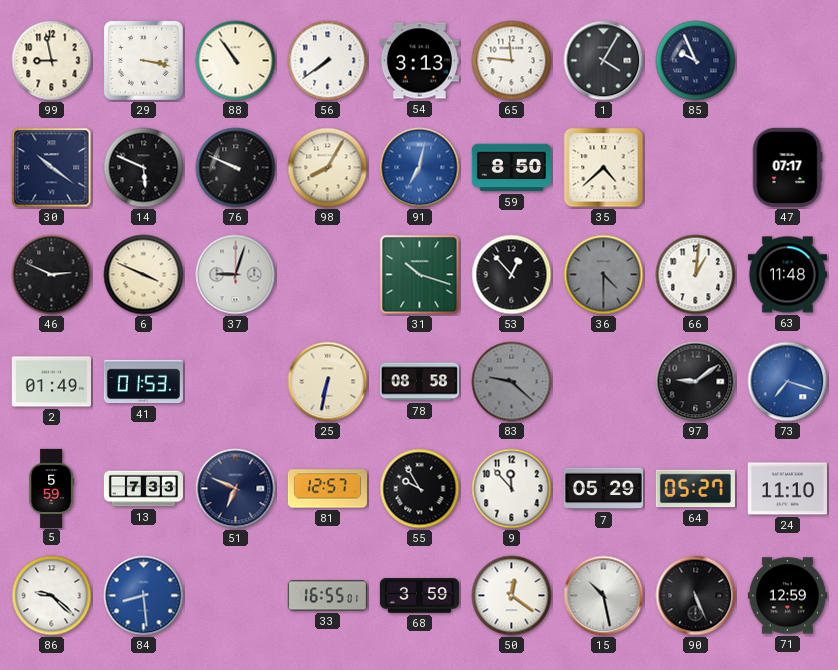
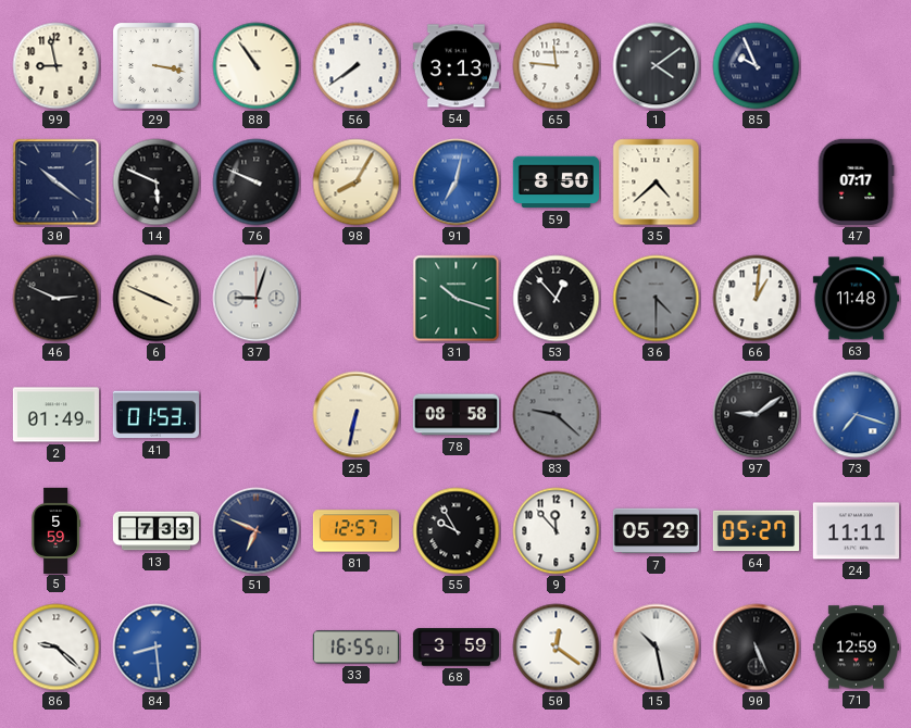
1: 4:05 -> 4:09 (657, 66)
24: 11:10 -> 11:11 (856, 531)
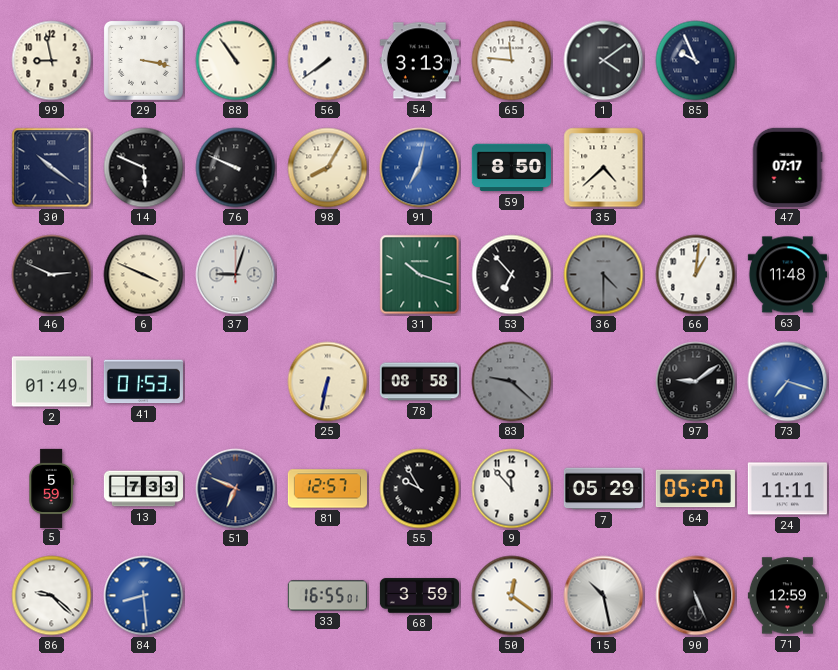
53: 12:53 -> 6:53 (512, 275)
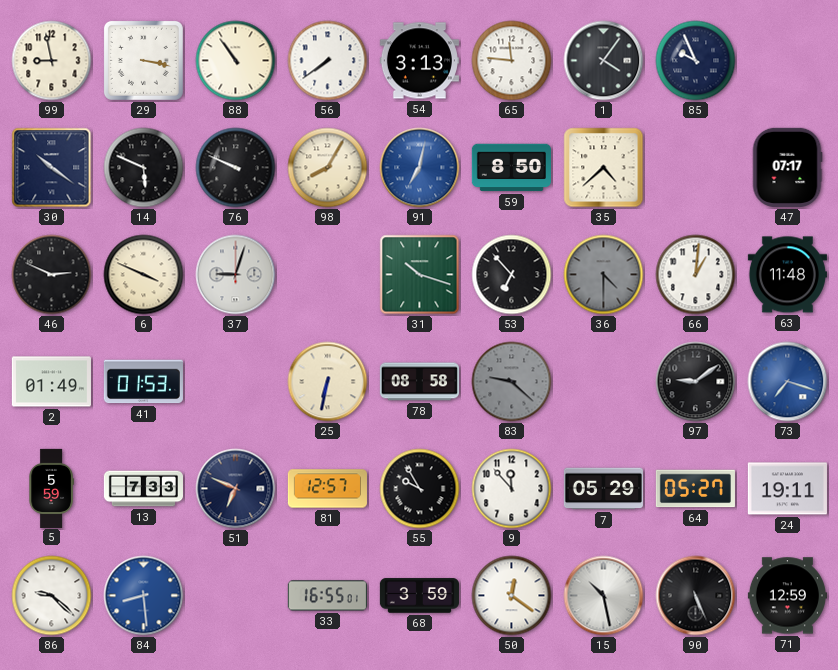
1: 4:09 -> 4:06 (604, 61)
24: 11:11 -> 19:11 (787, 489)
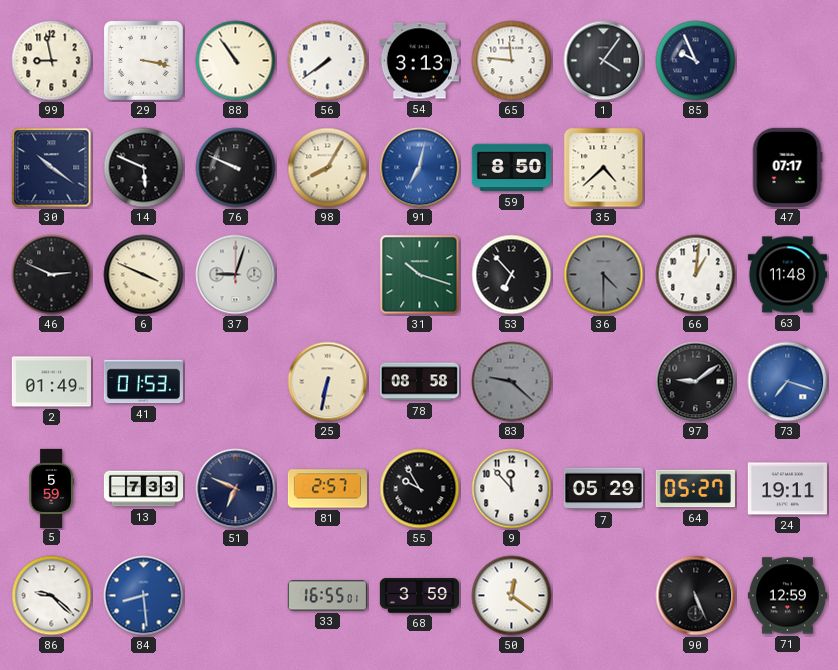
81: 12:57 -> 2:57 (327, 489)
15: 10:28 -> none (604, 596)
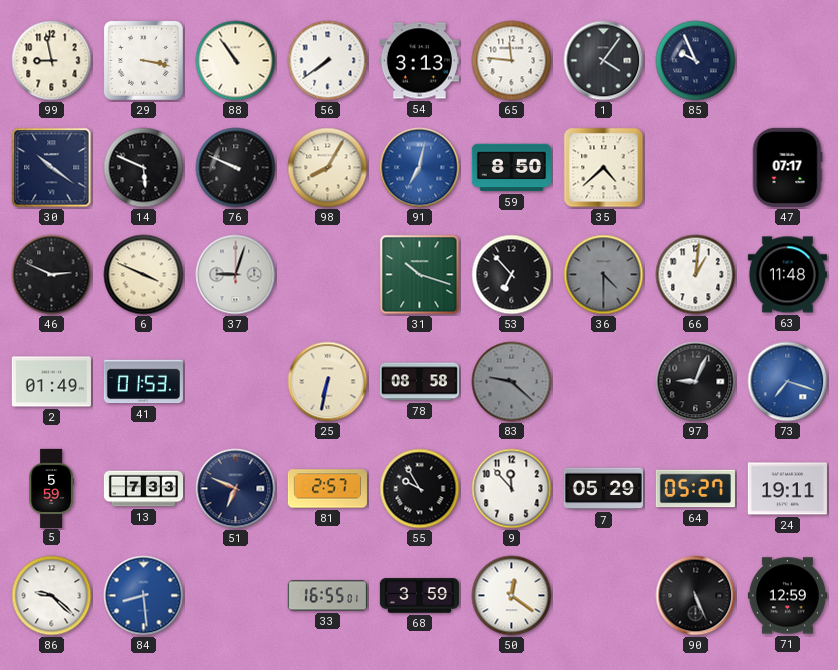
97: 9:09 -> 9:04 (696, 382)
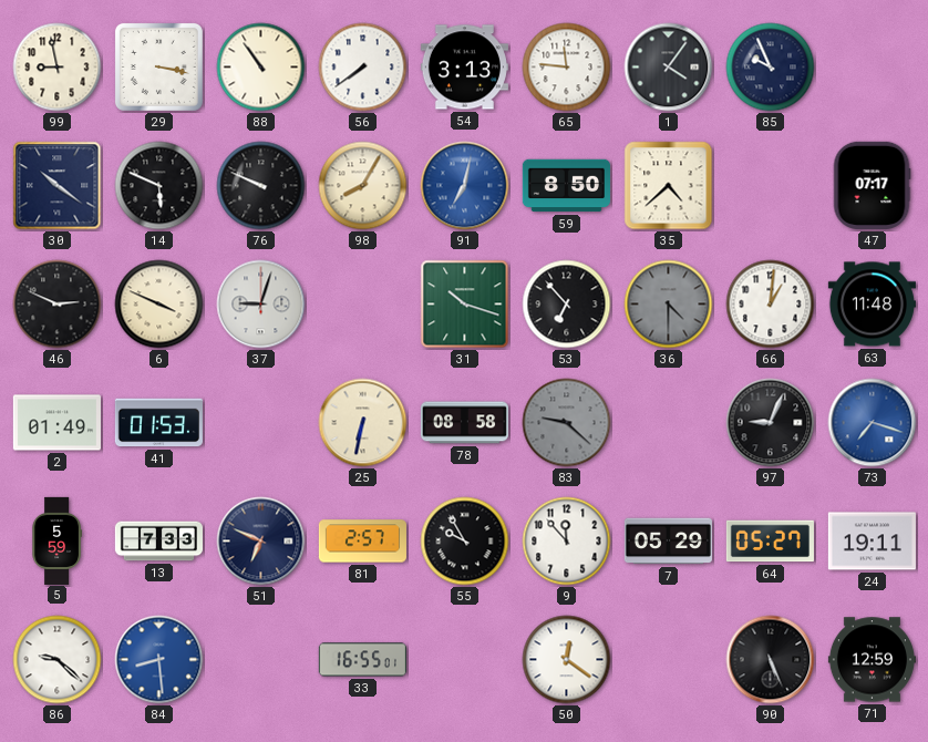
68: 3:59 -> none (419, 596)
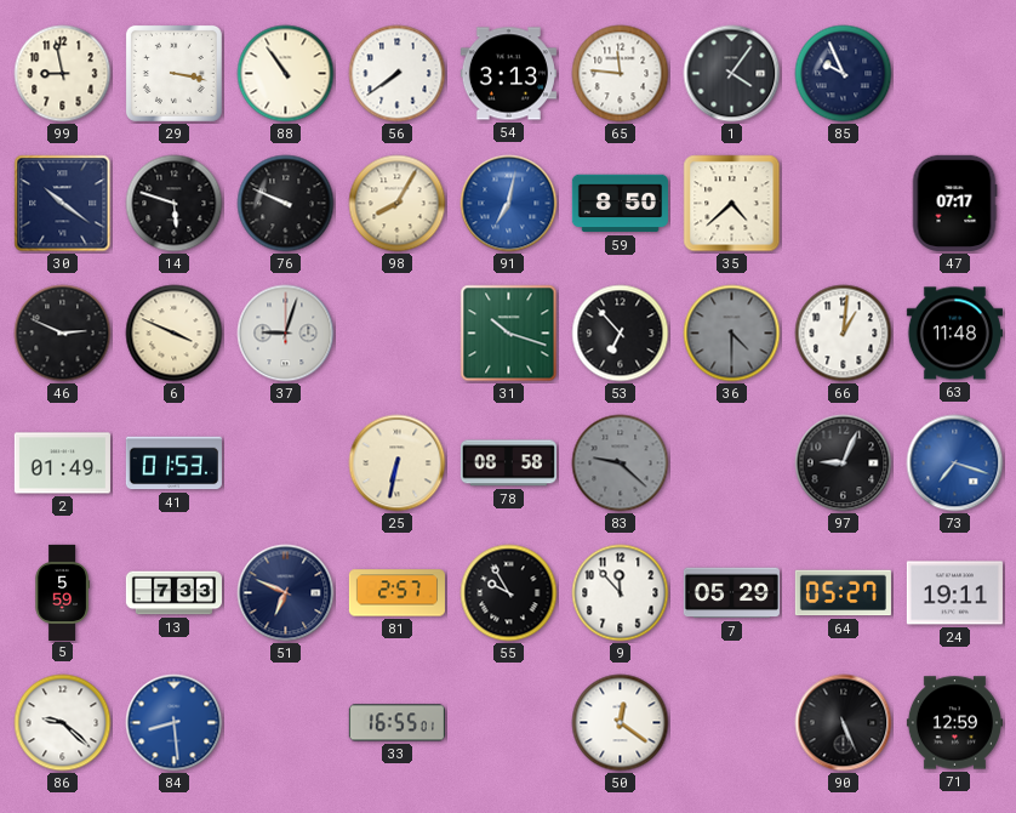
14: 5:49 -> 5:48 (175, 204)
